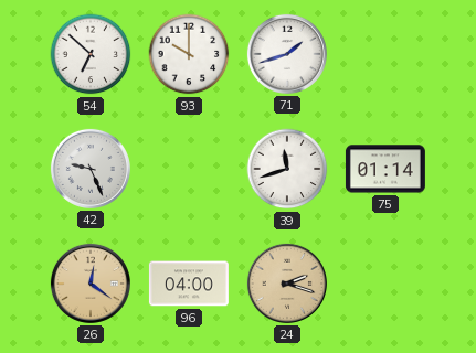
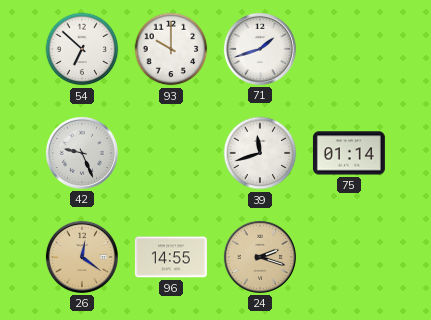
96: 04:00 -> 14:55 (171, 257)
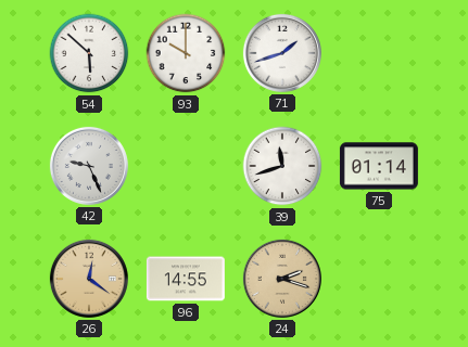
54: 6:52 -> 5:52 (89, 53)
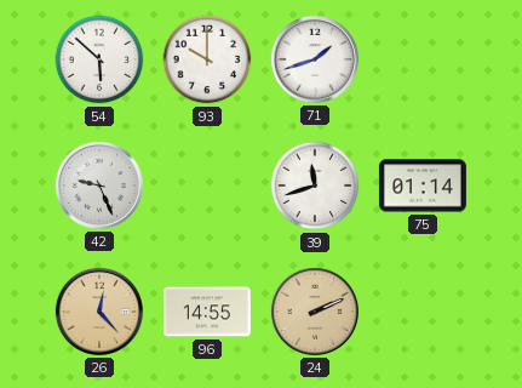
26: 12:21 -> 12:23 (99, 312)
24: 2:18 -> 2:11 (315, 312)
